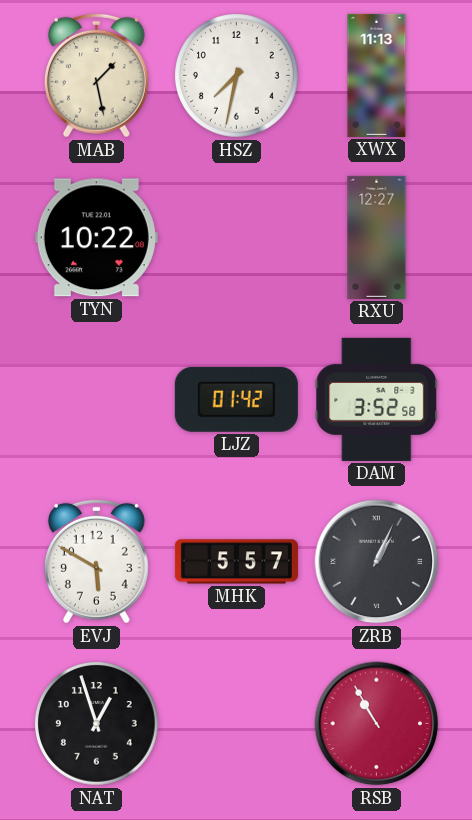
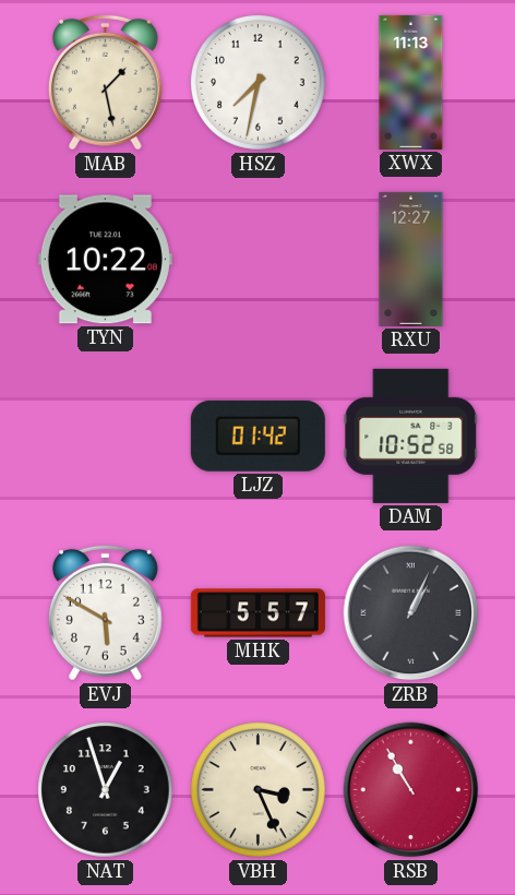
DAM: 3:52 -> 10:52 (411, 435)
VBH: none -> 3:26 (259, 790)
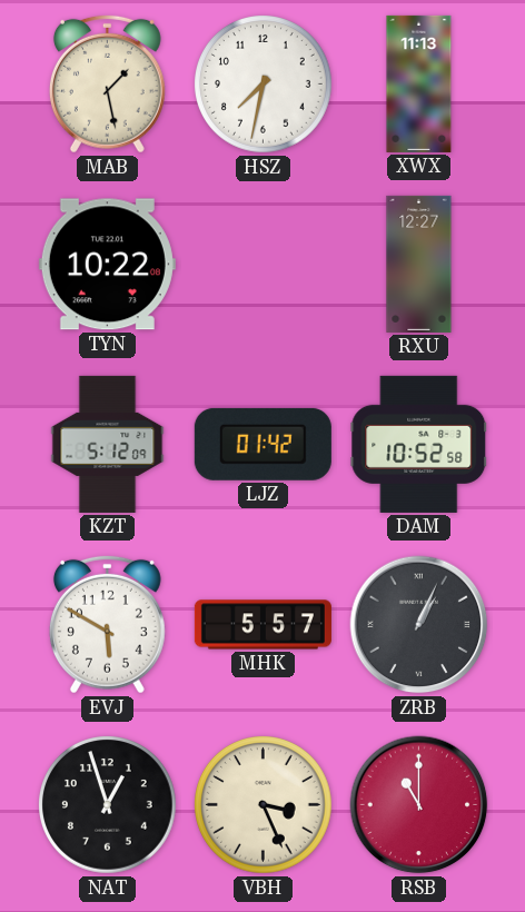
KZT: none -> 5:12 (108, 444)
RSB: 10:55 -> 11:00 (419, 805)
